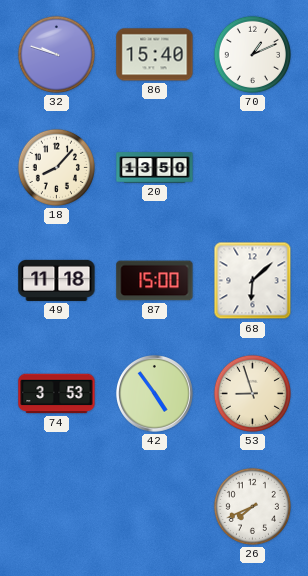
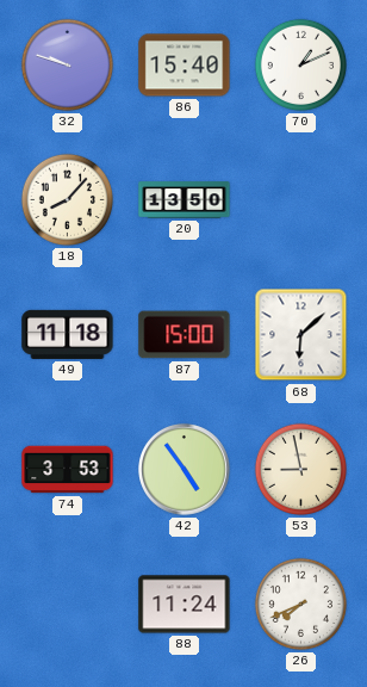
53: 8:57 -> 8:58 (300, 469)
88: none -> 11:24 (185, 605)
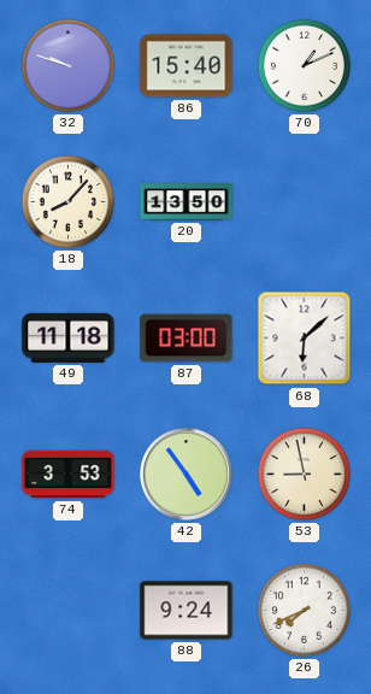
87: 15:00 -> 03:00 (187, 339)
88: 11:24 -> 9:24 (187, 611)
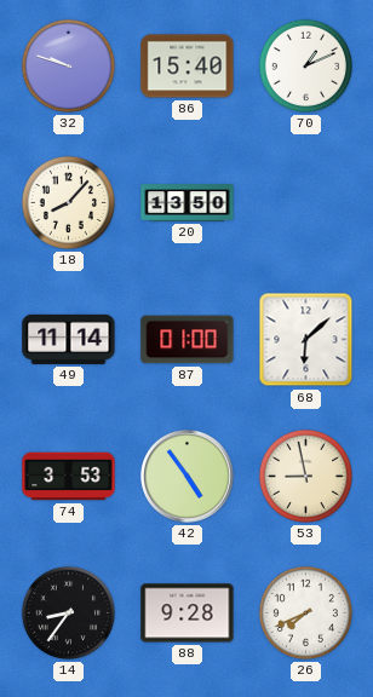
49: 11:18 -> 11:14 (69, 339)
87: 03:00 -> 01:00 (188, 340)
14: none -> 8:36 (68, 612)
88: 9:24 -> 9:28 (188, 614)
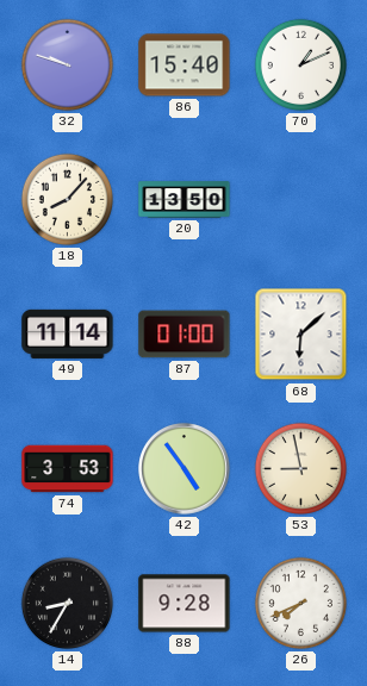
14: 8:36 -> 8:35 (67, 603)
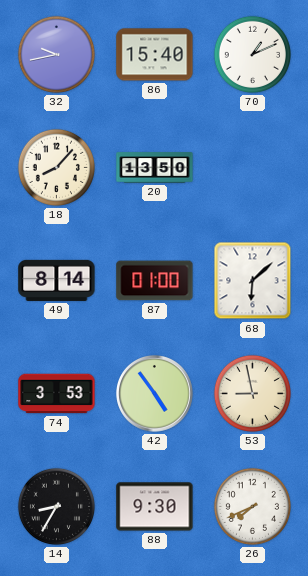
32: 9:48 -> 9:43 (56, 54)
49: 11:14 -> 8:14 (57, 280)
88: 9:28 -> 9:30 (155, 507)
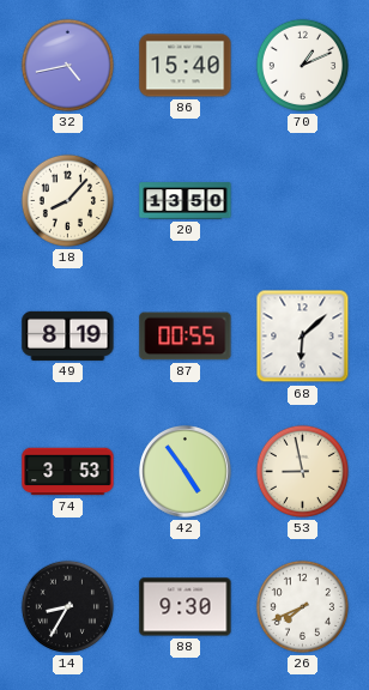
32: 9:43 -> 4:43 (67, 65)
49: 8:14 -> 8:19 (68, 335)
87: 01:00 -> 00:55 (186, 337)
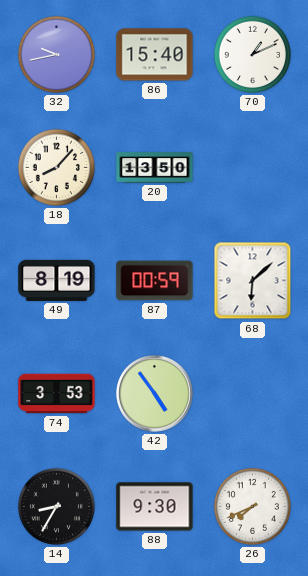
32: 4:43 -> 9:43 (56, 54)
87: 00:55 -> 00:59 (155, 281)
53: 8:58 -> none (302, 471)
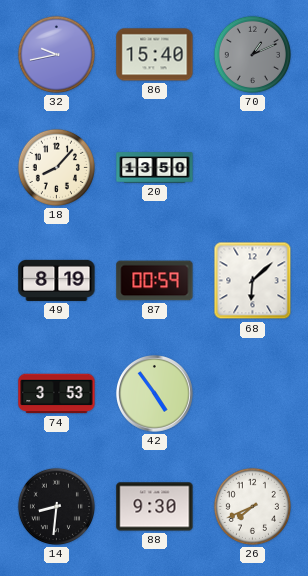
70 dial: white -> grey (252, 54)
14: 8:35 -> 8:31 (56, 506)
